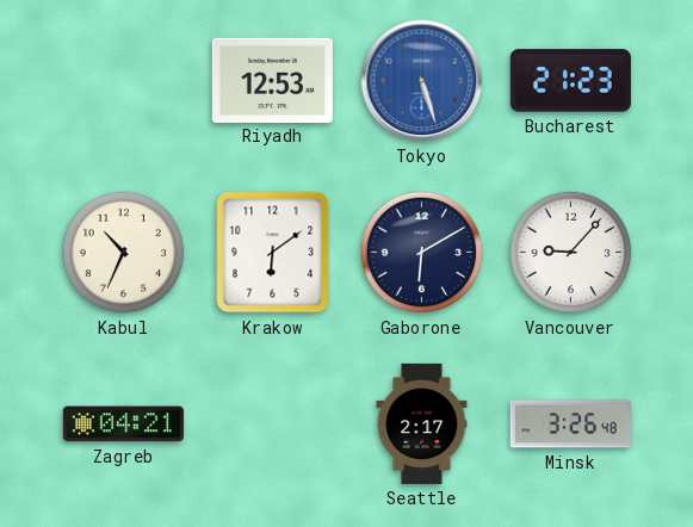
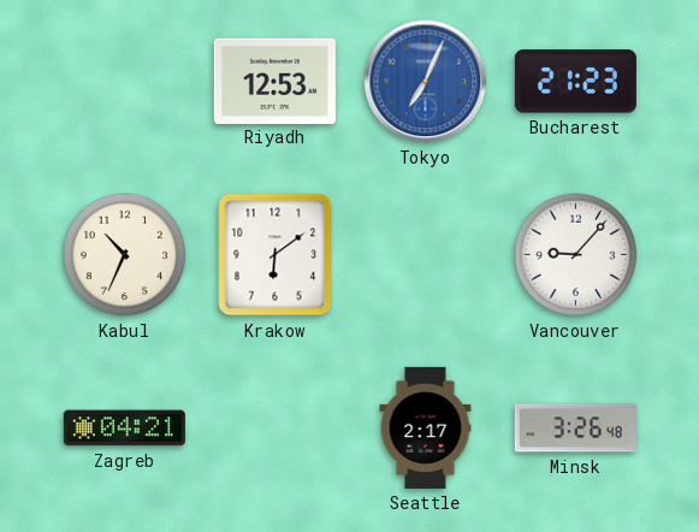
Tokyo: 5:27 -> 7:04 (426, 82)
Gaborone: 6:10 -> none (422, 253)
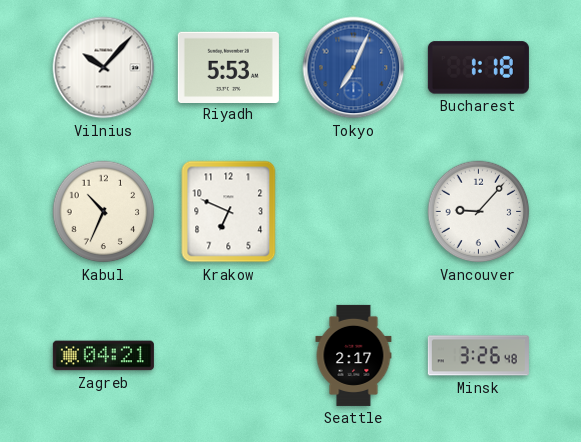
Vilnius: none -> 10:07 (104, 68)
Riyadh: 12:53 -> 5:53 (228, 67)
Bucharest: 21:23 -> 1:18 (478, 68)
Krakow: 6:09 -> 6:49 (229, 212)
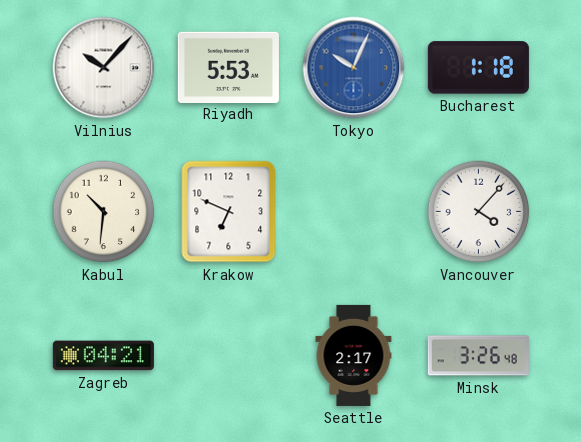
Tokyo: 7:04 -> 10:04 (354, 68)
Kabul: 10:34 -> 10:31 (104, 212)
Vancouver: 9:07 -> 4:07 (479, 212)
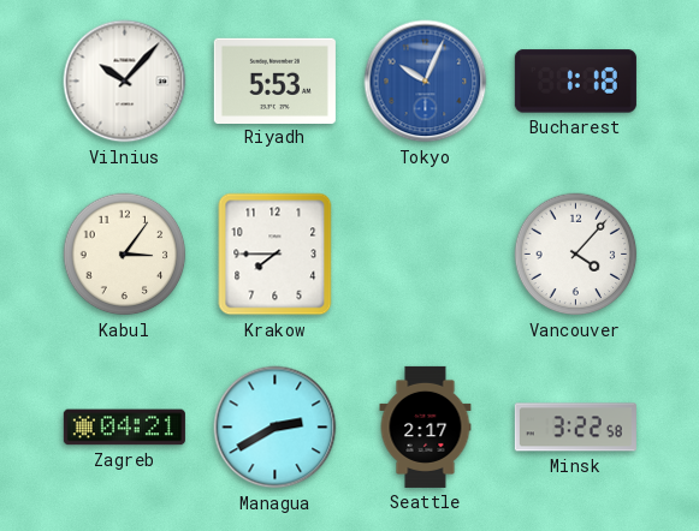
Kabul: 10:31 -> 3:06 (125, 255)
Krakow: 6:49 -> 7:45 (276, 255)
Managua: none -> 2:40 (276, 428)
Minsk: 3:26 -> 3:22 (575, 428)
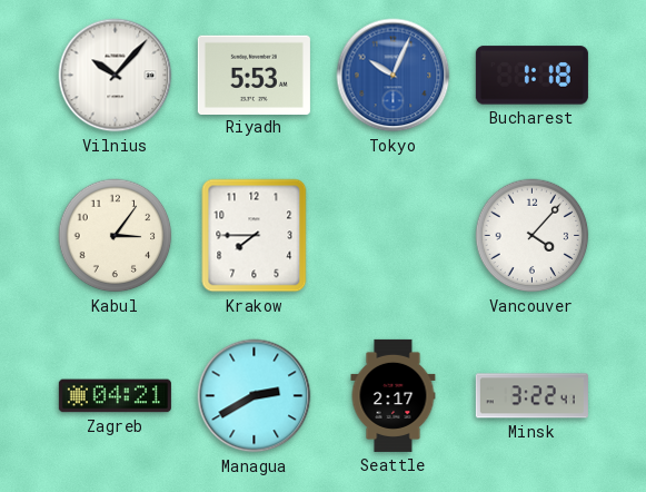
Minsk: 3:22:58 -> 3:22:41 (531, 396)
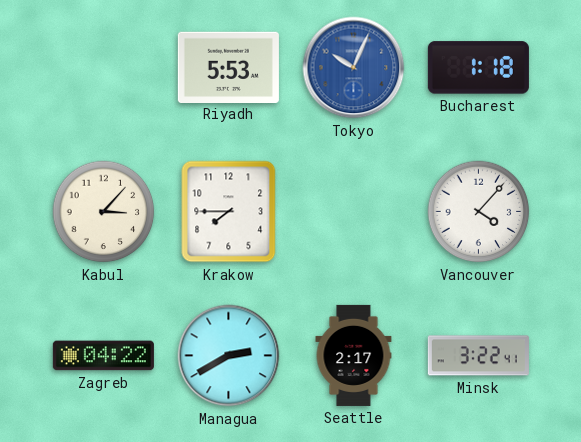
Vilnius: 10:07 -> none (116, 76)
Kabul: 3:06 -> 3:07 (104, 212)
Zagreb: 04:21 -> 04:22 (103, 356)
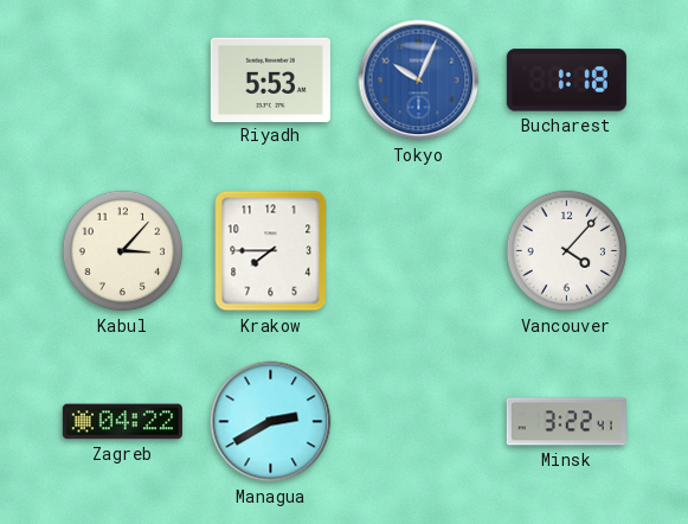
Seattle: 2:17 -> none (354, 355)
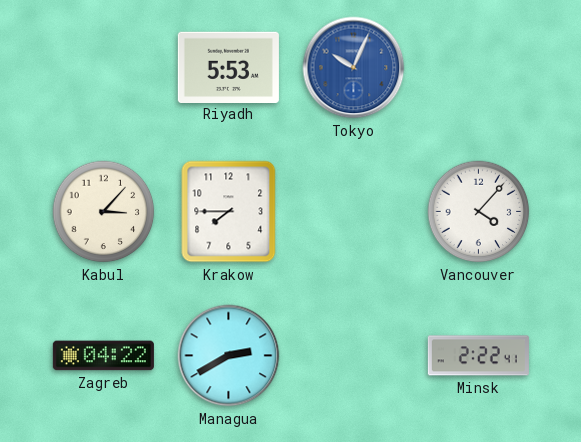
Bucharest: 1:18 -> none (566, 81)
Minsk: 3:22 -> 2:22 (478, 356)
